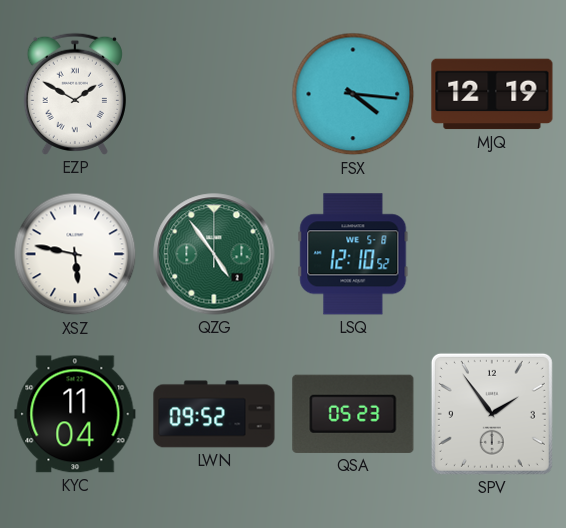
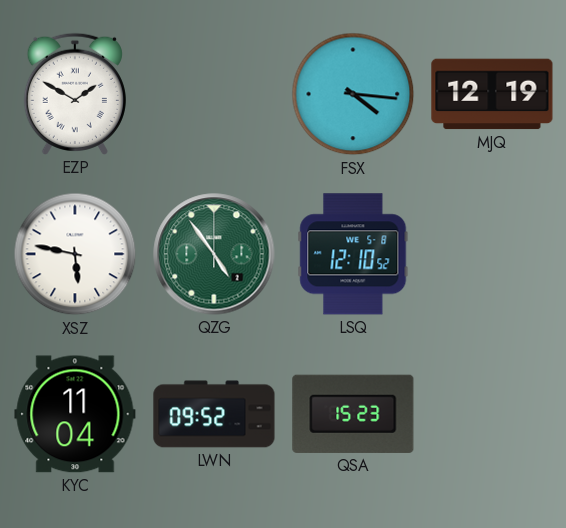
QSA: 05:23 -> 15:23 (353, 414)
SPV: 1:54 -> none (492, 414)
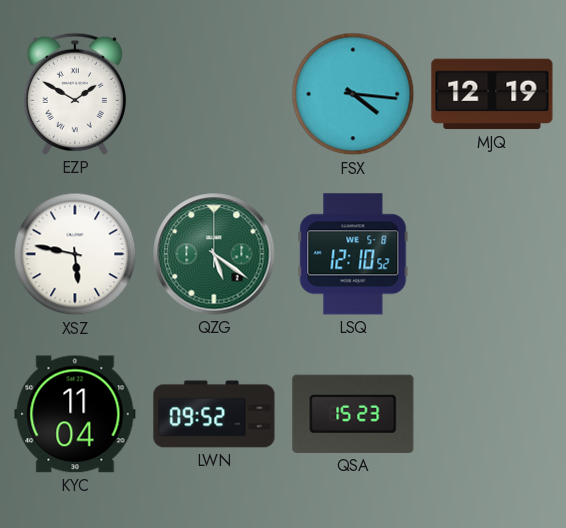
QZG: 4:54 -> 5:21 (214, 254)
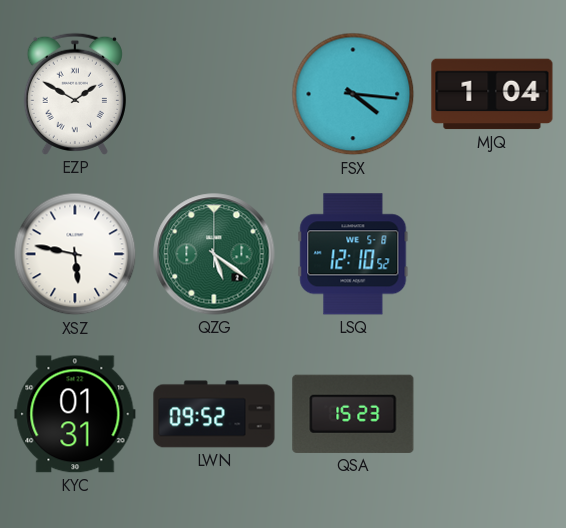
MJQ: 12:19 -> 1:04 (492, 94)
KYC: 11:04 -> 01:31 (75, 414)
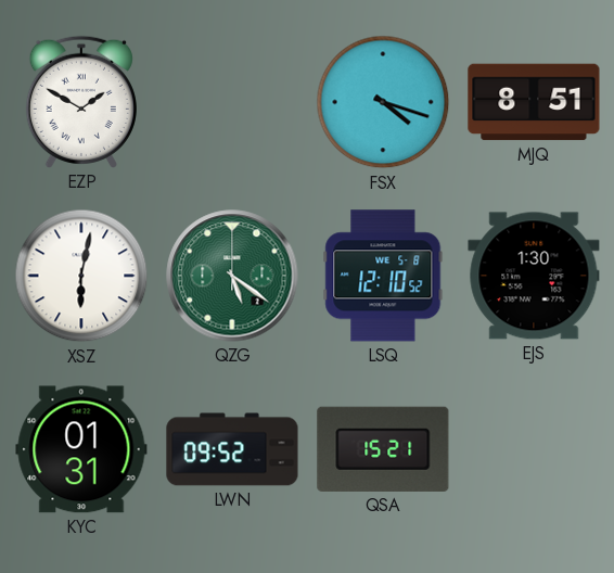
FSX: 4:16 -> 4:18 (383, 102)
MJQ: 1:04 -> 8:51 (534, 102)
XSZ: 5:47 -> 6:02 (81, 276)
EJS: none -> 1:30 (534, 276)
QSA: 15:23 -> 15:21 (383, 449)
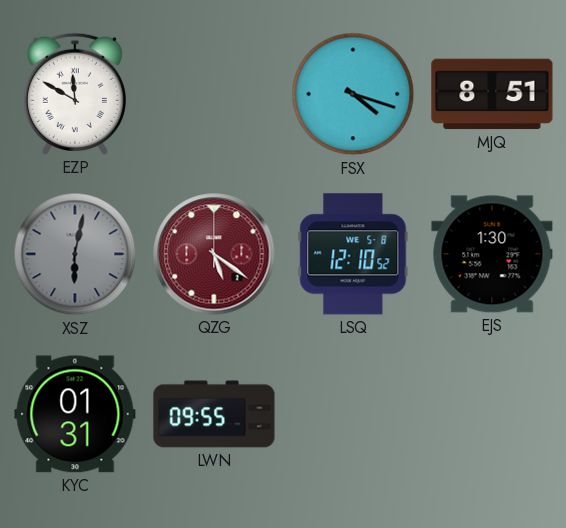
EZP: 1:50 -> 11:50 (75, 94)
XSZ dial: white -> grey (75, 254)
QZG dial: green -> burgundy (214, 254)
LWN: 09:52 -> 09:55 (214, 414)
QSA: 15:21 -> none (383, 449)
